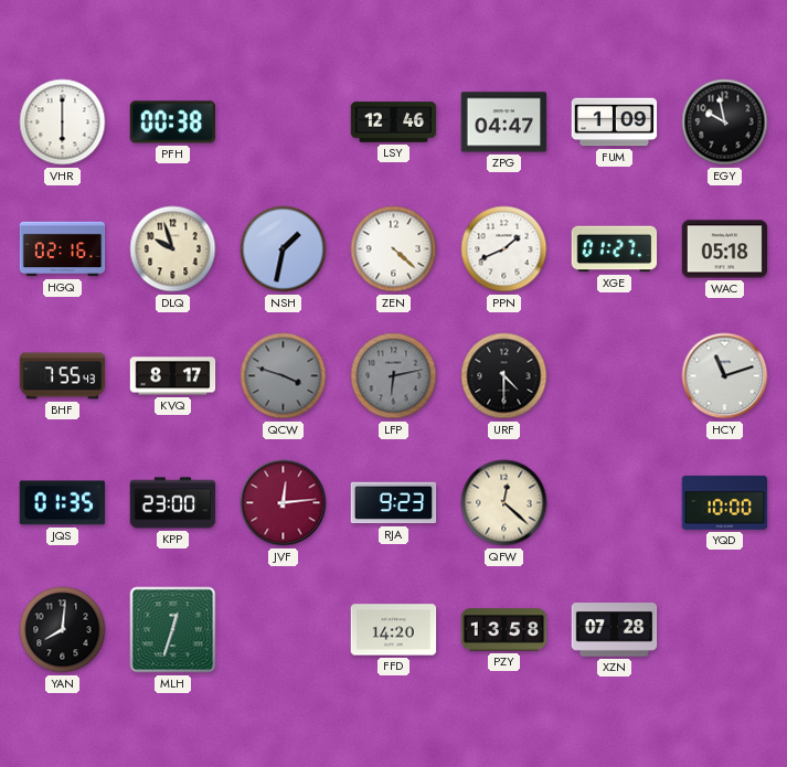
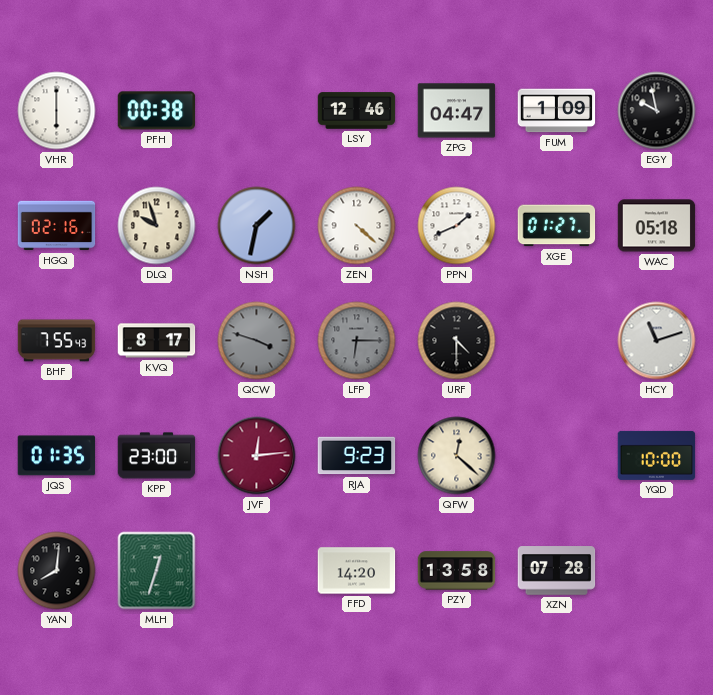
LFP: 6:13 -> 6:15 (357, 341)
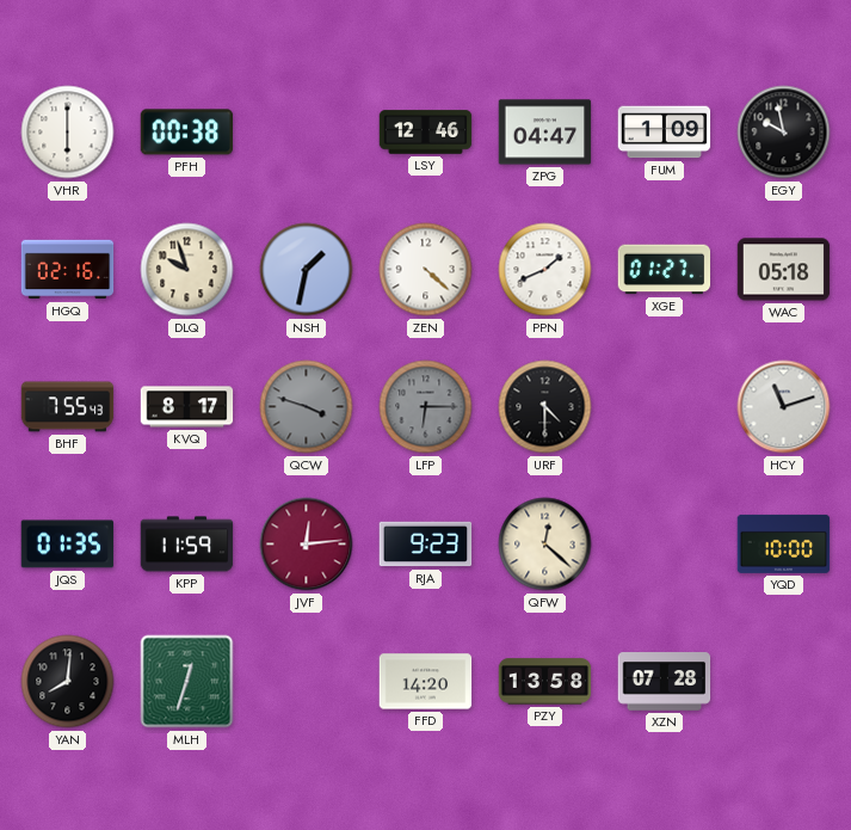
KPP: 23:00 -> 11:59 (187, 545)
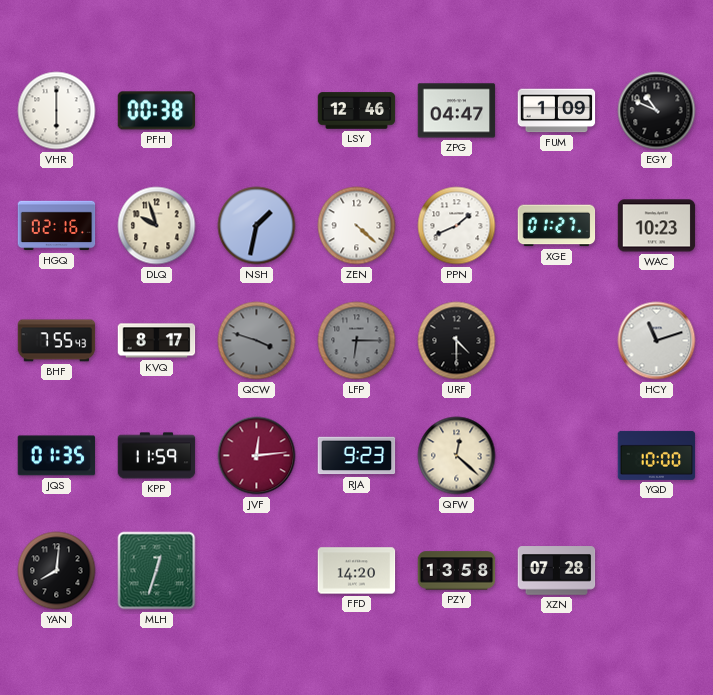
EGY: 9:58 -> 10:49 (657, 111)
WAC: 05:18 -> 10:23 (657, 226)
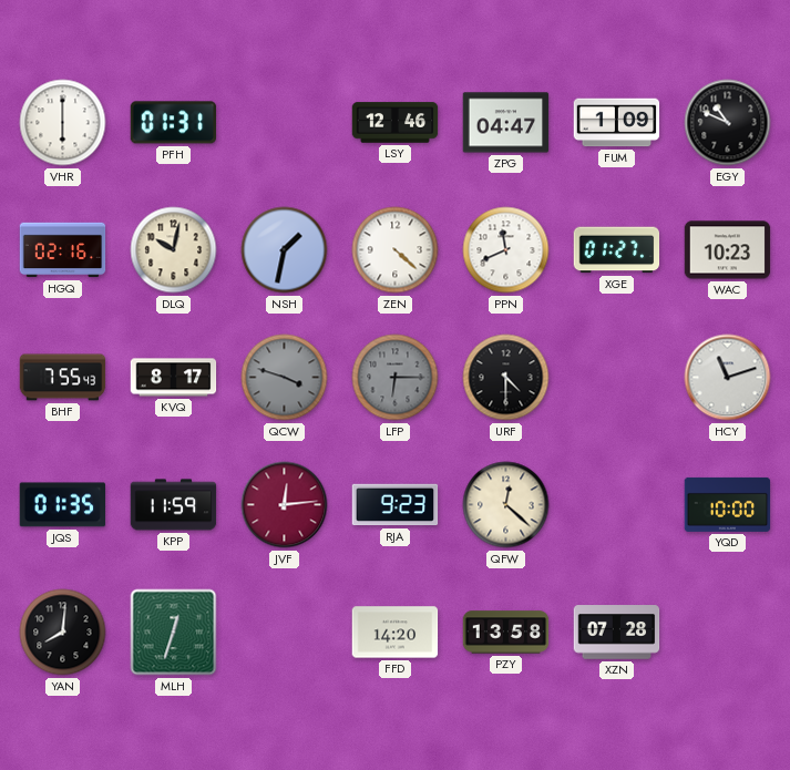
PFH: 00:38 -> 01:31 (174, 123)
DLQ: 9:57 -> 10:02 (174, 250)
PPN: 1:41 -> 11:41 (506, 250)
